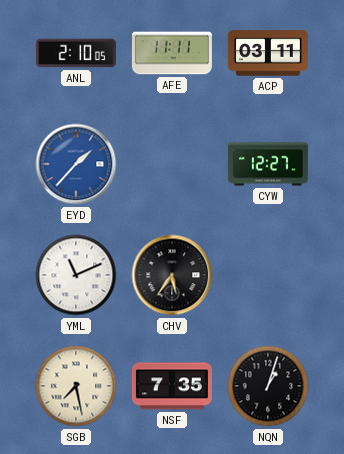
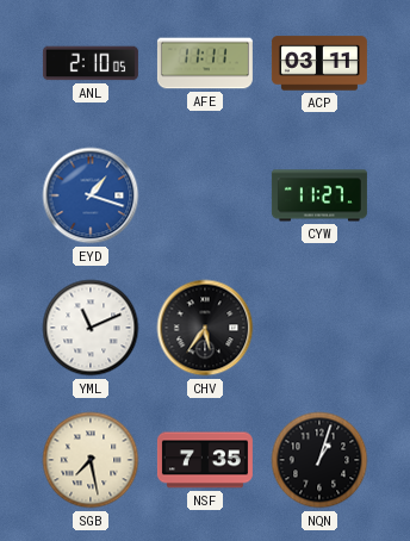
EYD: 1:37 -> 1:18 (91, 195)
CYW: 12:27 -> 11:27 (319, 195)
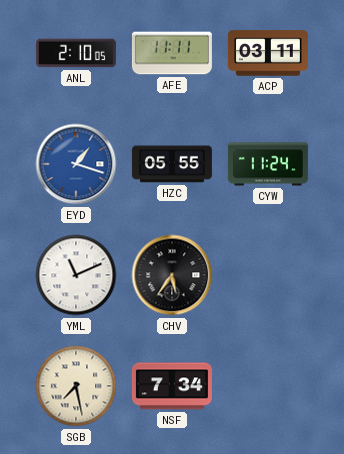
HZC: none -> 05:55 (172, 164)
CYW: 11:27 -> 11:24 (268, 164)
NSF: 7:35 -> 7:34 (172, 386)
NQN: 1:03 -> none (319, 460)
